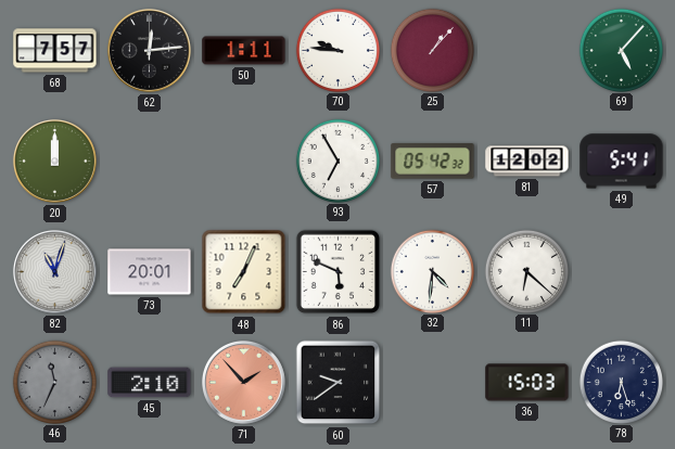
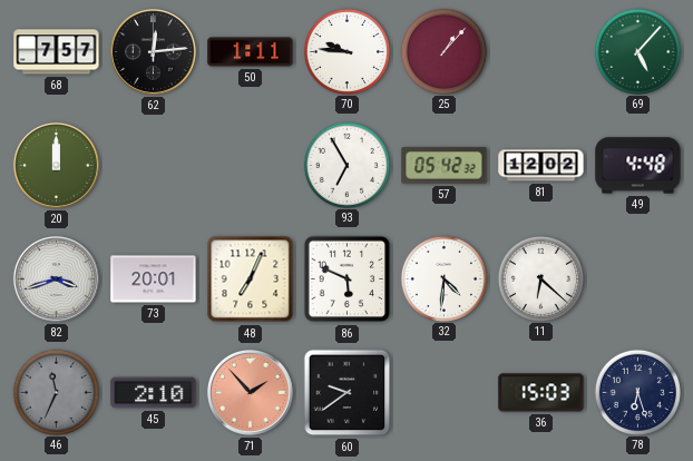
49: 5:41 -> 4:48 (638, 166)
82: 11:03 -> 3:42 (56, 278)
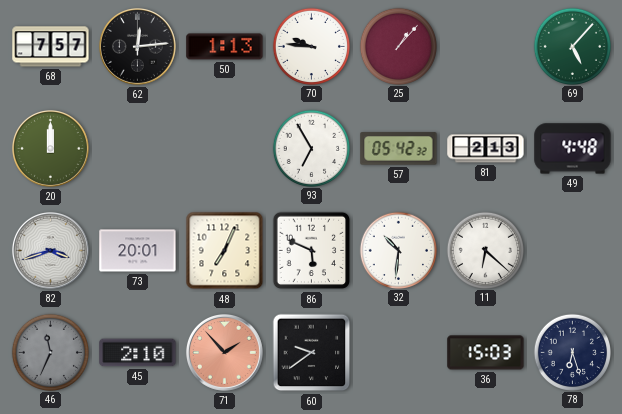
50: 1:11 -> 1:13 (225, 47)
81: 12:02 -> 2:13 (486, 149)
32: 4:31 -> 10:31 (398, 250)
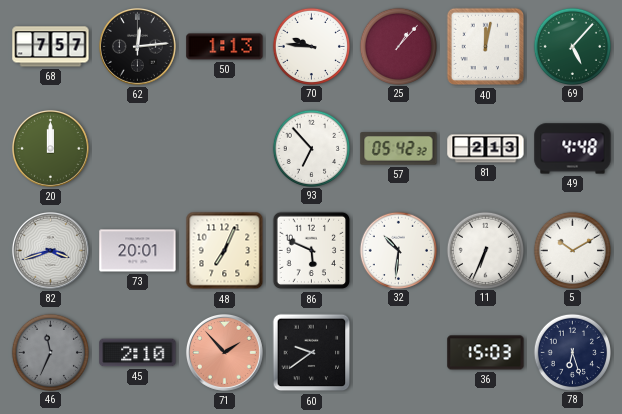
40: none -> 12:02 (486, 47)
93: 6:55 -> 6:53 (311, 148)
11: 6:22 -> 6:34 (485, 250)
5: none -> 10:10 (572, 250)
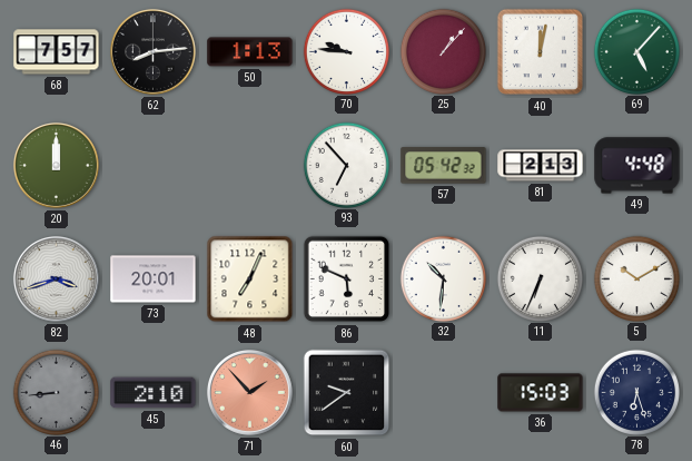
62: 12:14 -> 8:14 (152, 51)
46: 11:34 -> 8:44 (56, 392)
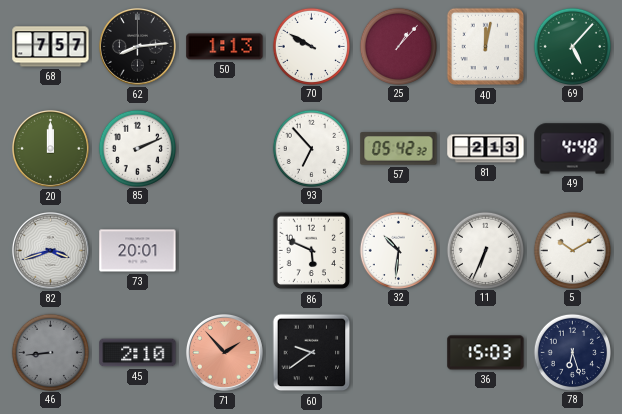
70: 9:46 -> 9:50 (311, 46)
85: none -> 2:11 (137, 148)
48: 7:04 -> none (250, 279)
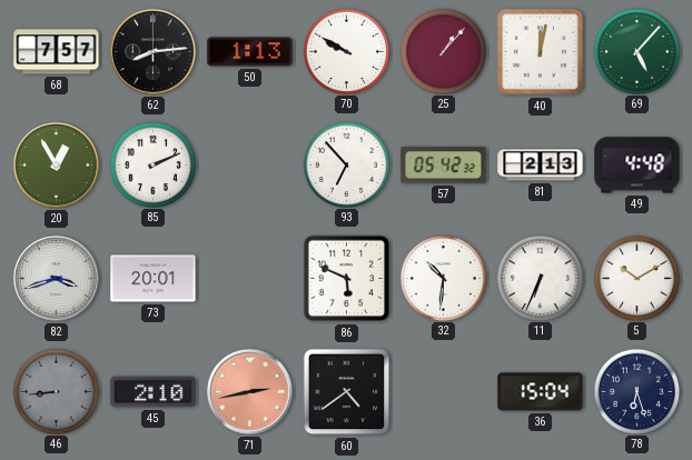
20: 12:00 -> 12:55 (56, 164)
71: 1:53 -> 2:43 (249, 391)
60: 9:39 -> 4:39 (347, 392)
36: 15:03 -> 15:04 (541, 392)
